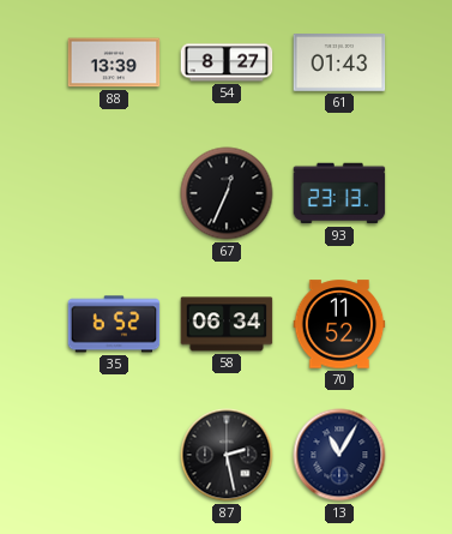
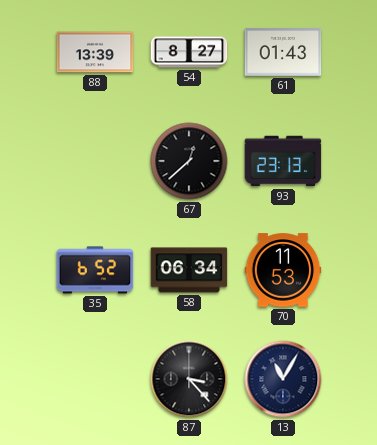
67: 12:34 -> 12:38 (189, 161)
70: 11:52 -> 11:53 (283, 270)
87: 2:28 -> 3:23 (189, 379)
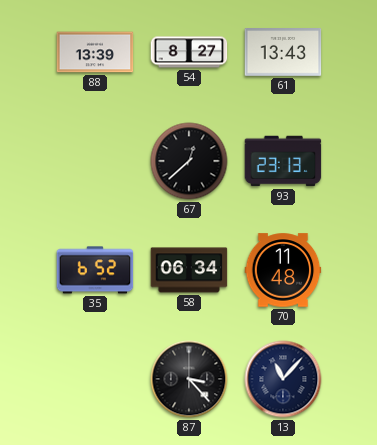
61: 01:43 -> 13:43 (283, 53)
70: 11:53 -> 11:48 (283, 270)
13: 11:05 -> 11:07 (283, 379)
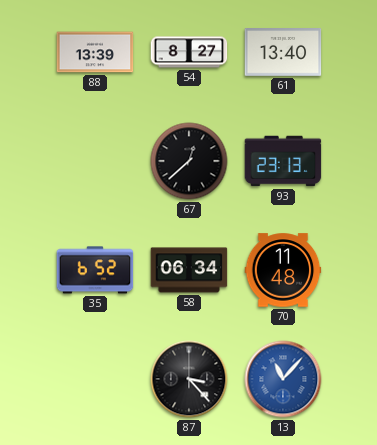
61: 13:43 -> 13:40 (283, 53)
13 dial: navy -> blue (283, 379)
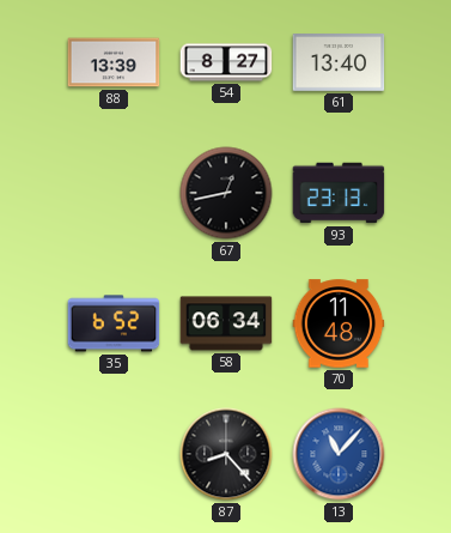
67: 12:38 -> 12:43 (226, 193)
87: 3:23 -> 8:23 (226, 454)
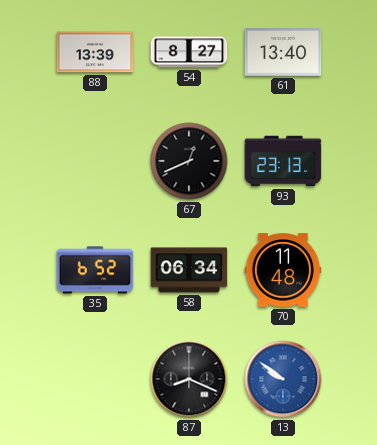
67: 12:43 -> 12:41 (189, 161)
87: 8:23 -> 8:19 (189, 379)
13: 11:07 -> 9:51 (283, 379)
